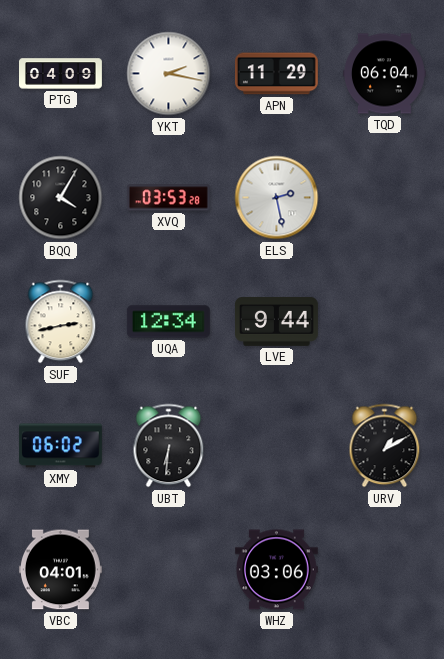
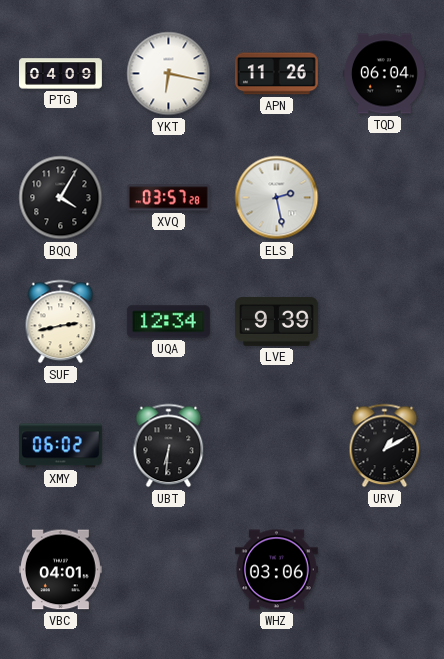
YKT: 2:17 -> 6:17 (169, 74)
APN: 11:29 -> 11:26 (276, 74)
XVQ: 03:53 -> 03:57 (168, 198)
LVE: 9:44 -> 9:39 (276, 322)
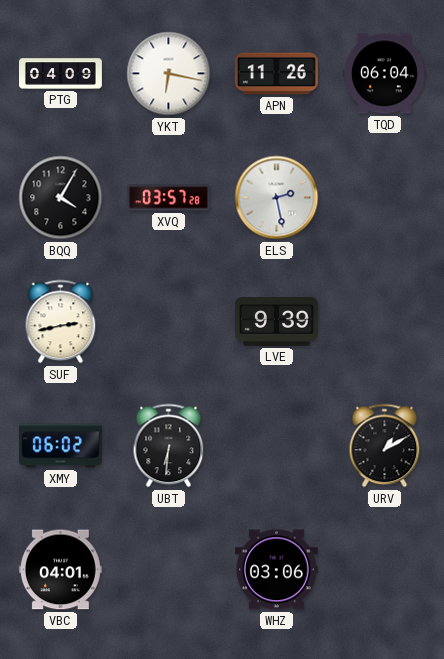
UQA: 12:34 -> none (168, 322)
